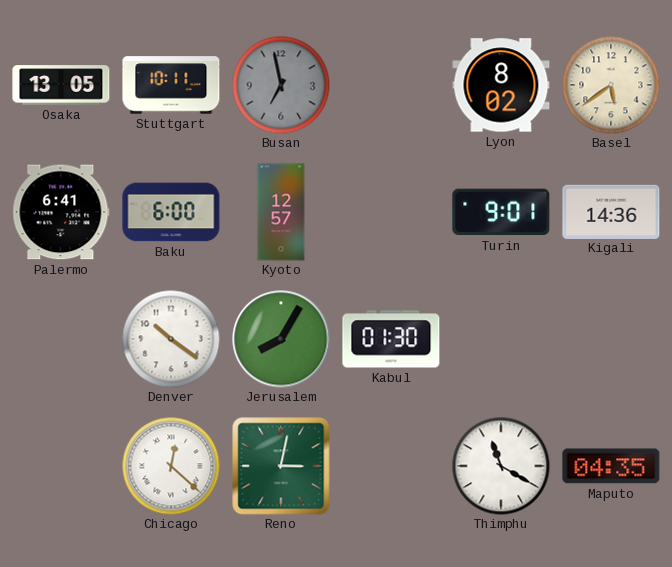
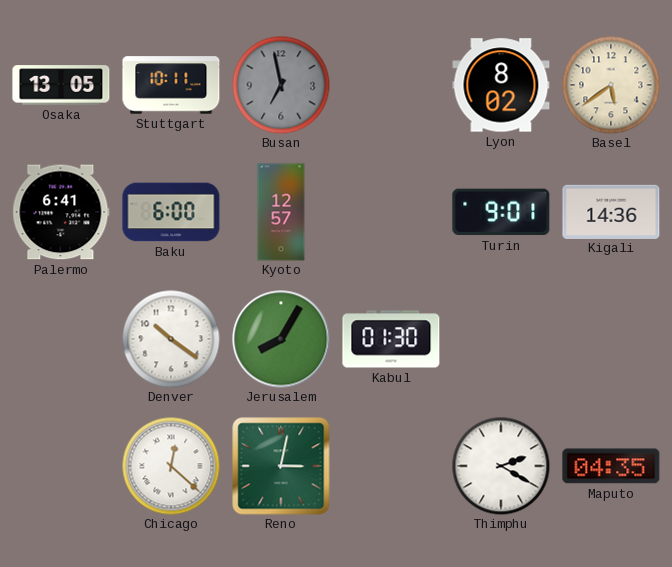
Thimphu: 11:20 -> 2:20 (501, 466)
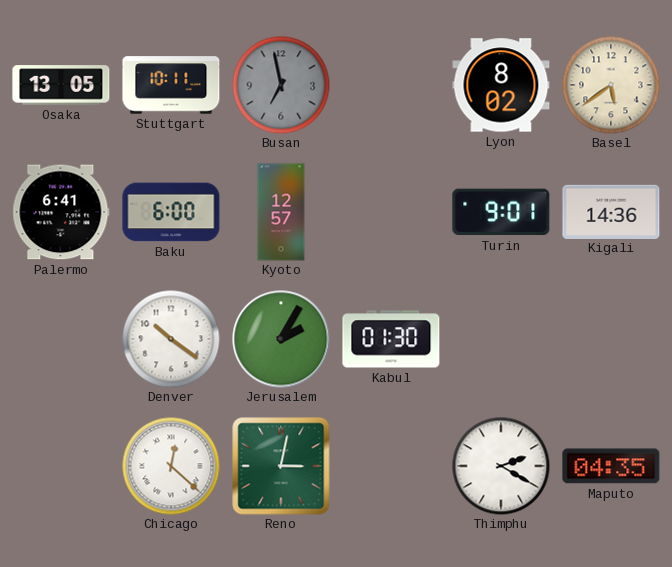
Jerusalem: 8:05 -> 2:05 (281, 339)
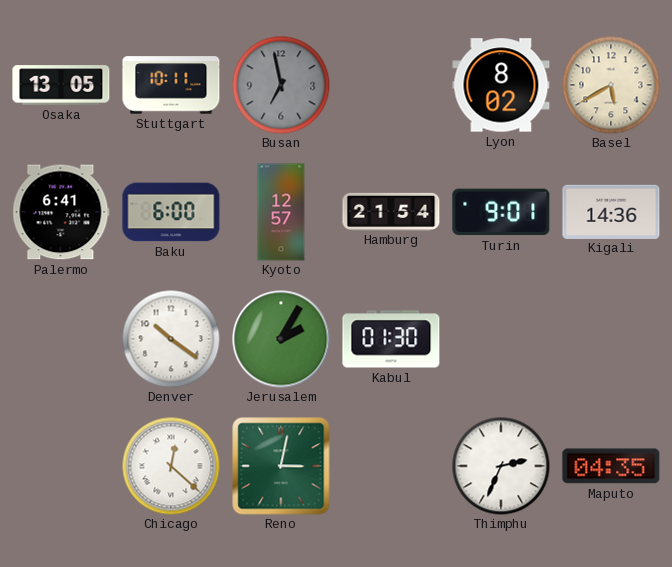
Basel: 5:39 -> 5:40 (611, 85)
Hamburg: none -> 21:54 (391, 211)
Thimphu: 2:20 -> 2:34 (501, 466)
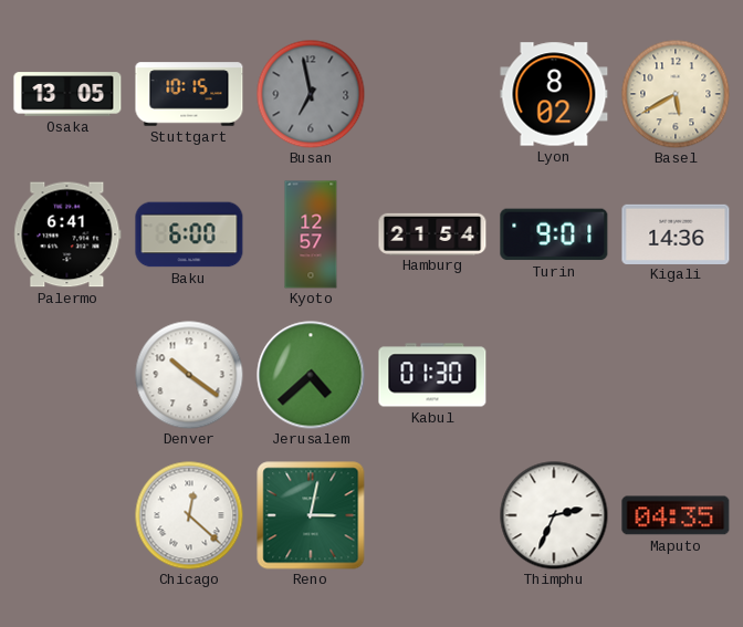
Stuttgart: 10:11 -> 10:15 (189, 94)
Jerusalem: 2:05 -> 4:38 (311, 375)
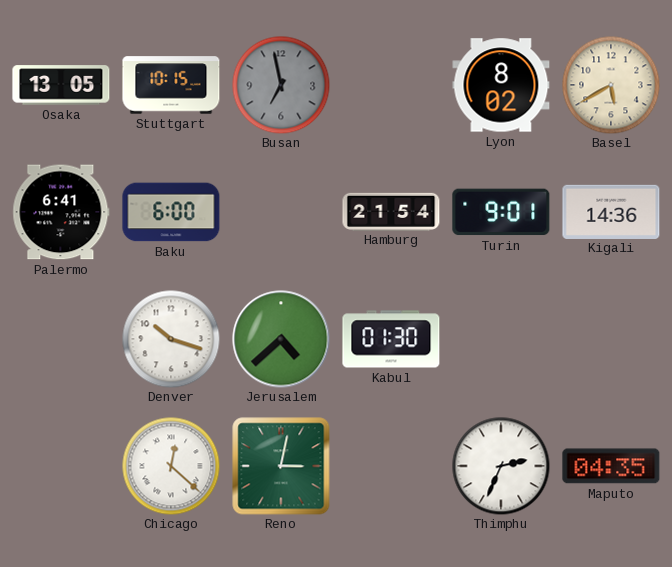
Kyoto: 12:57 -> none (311, 234)
Denver: 10:21 -> 10:18 (171, 339)
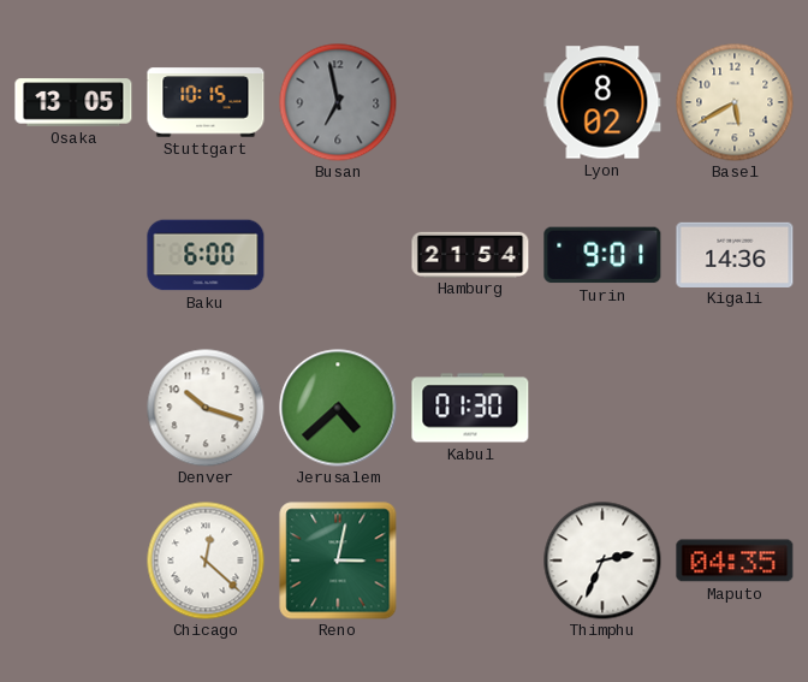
Palermo: 6:41 -> none (61, 212)
